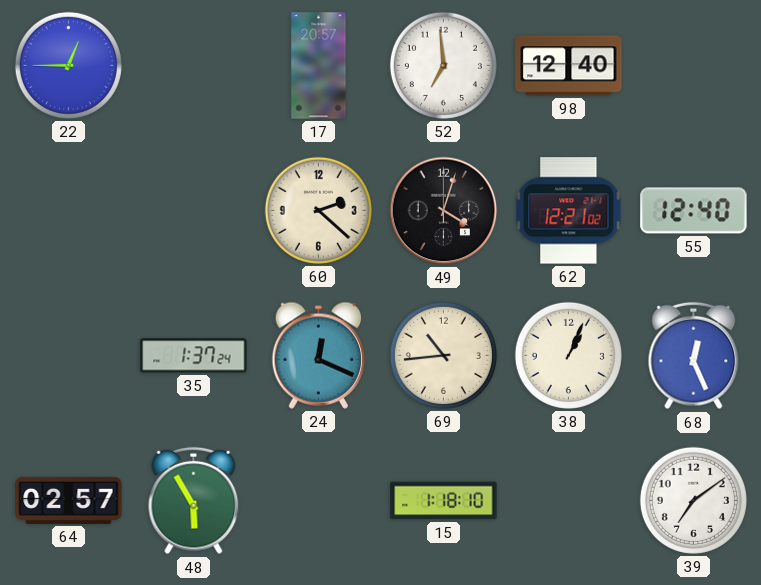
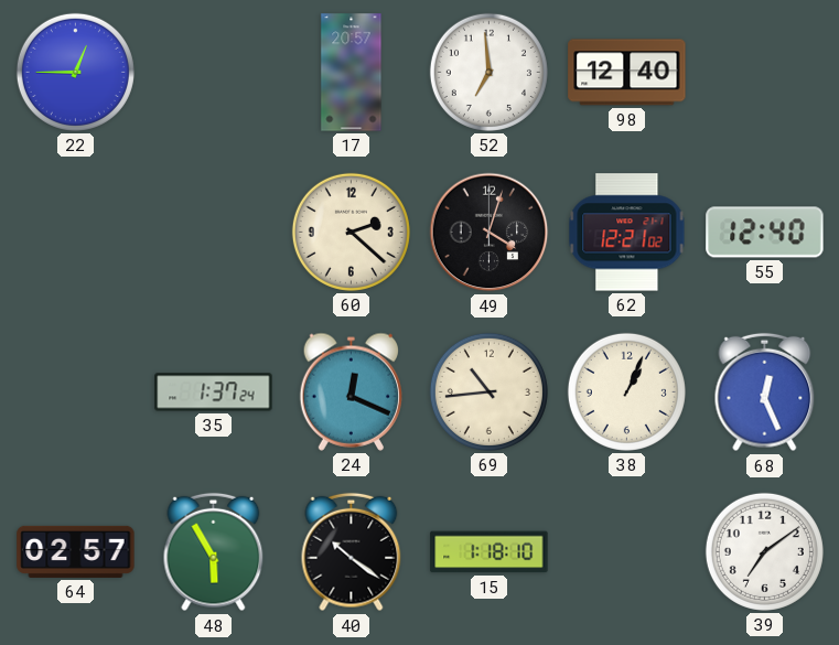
40: none -> 10:21 (352, 552)
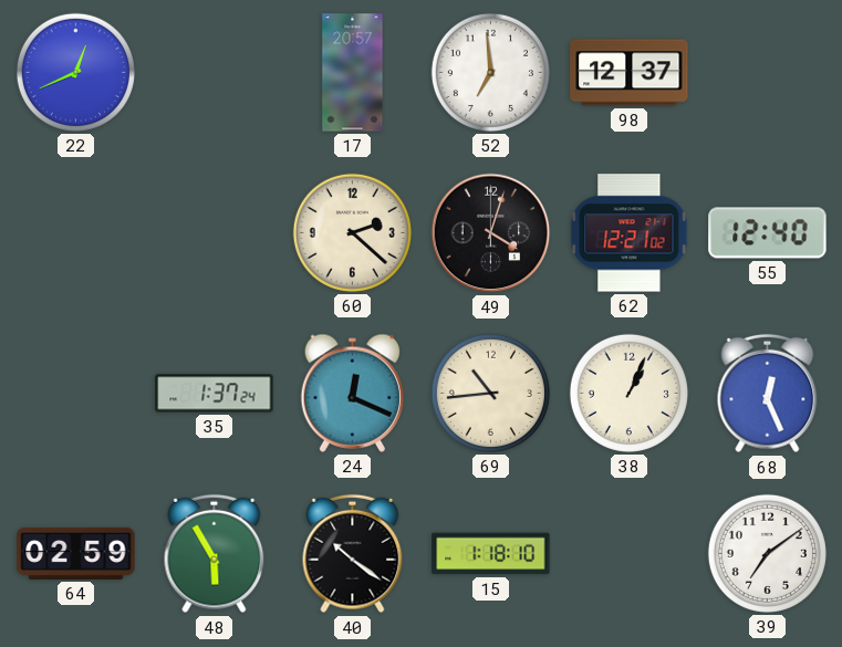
22: 12:45 -> 12:41 (75, 72)
98: 12:40 -> 12:37 (630, 73)
64: 02:57 -> 02:59 (76, 553)
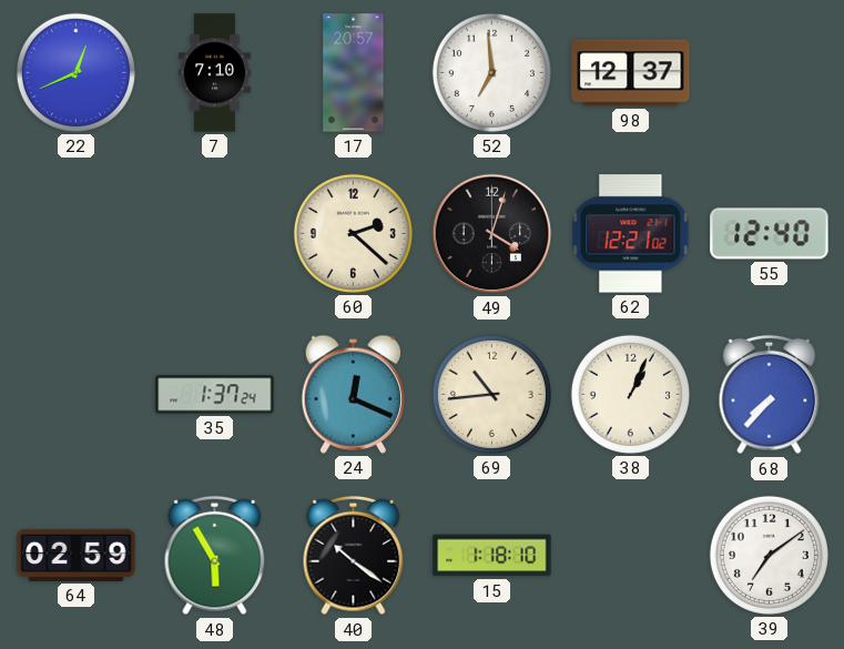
7: none -> 7:10 (214, 73)
68: 12:26 -> 7:37 (770, 395)
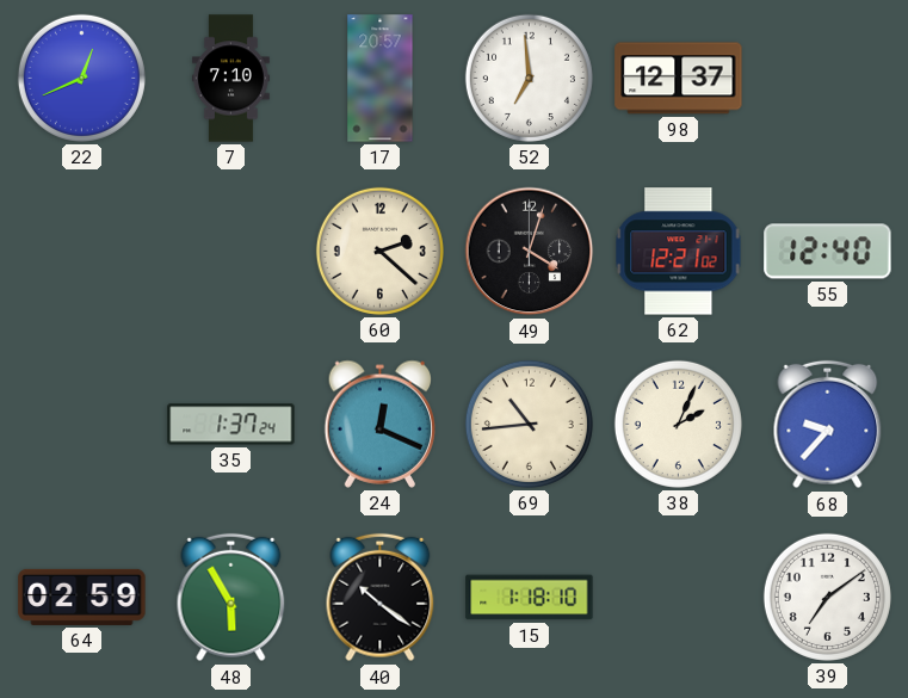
38: 1:04 -> 2:04 (678, 424)
68: 7:37 -> 9:37 (828, 425)
